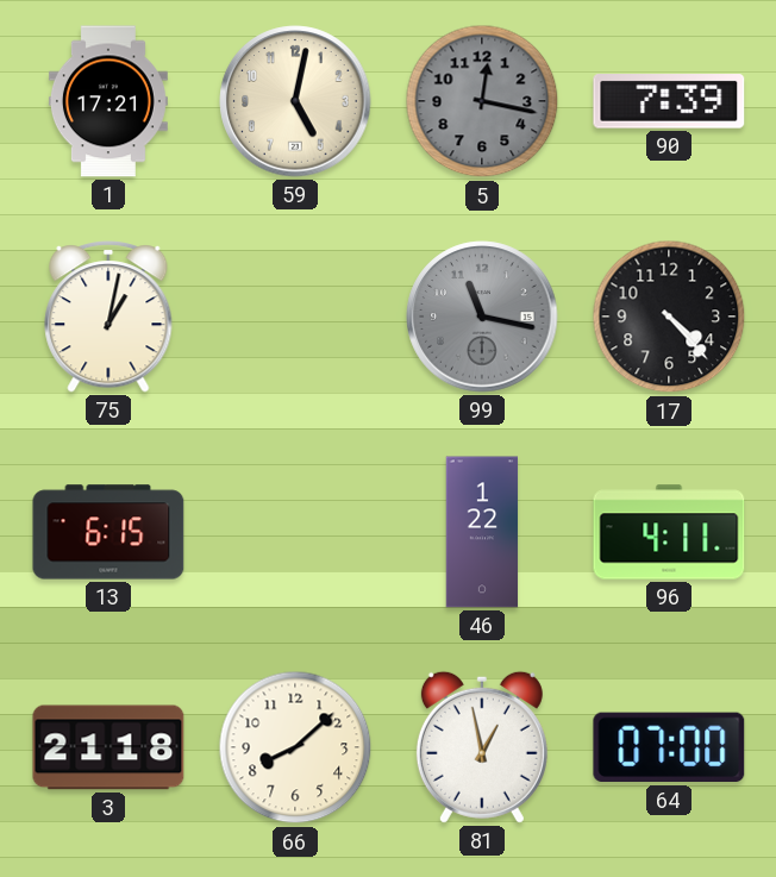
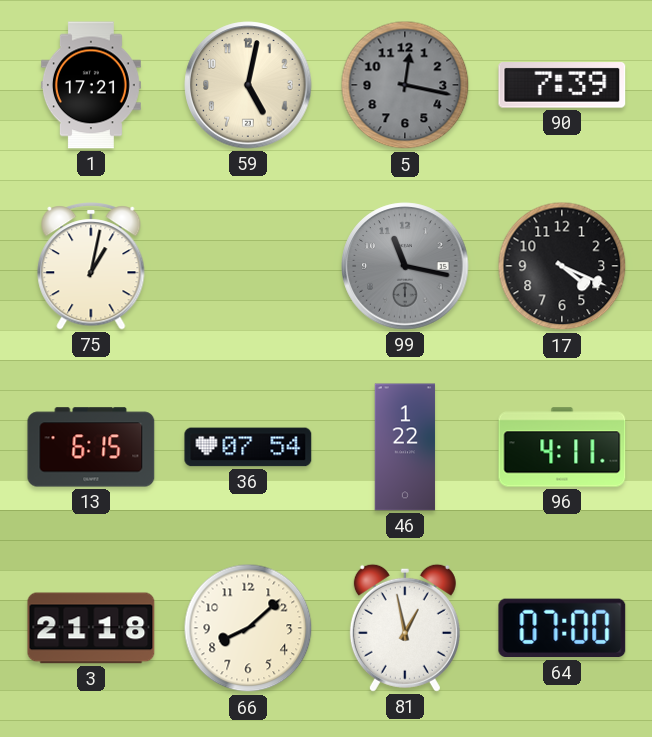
17: 4:23 -> 4:19 (562, 266)
36: none -> 07:54 (248, 447)
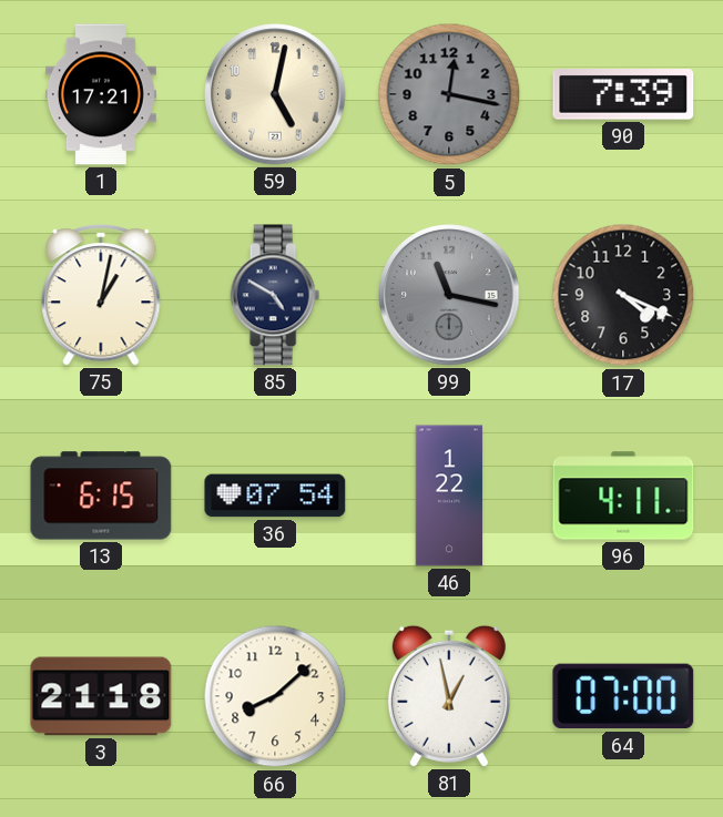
85: none -> 4:50 (275, 295)
